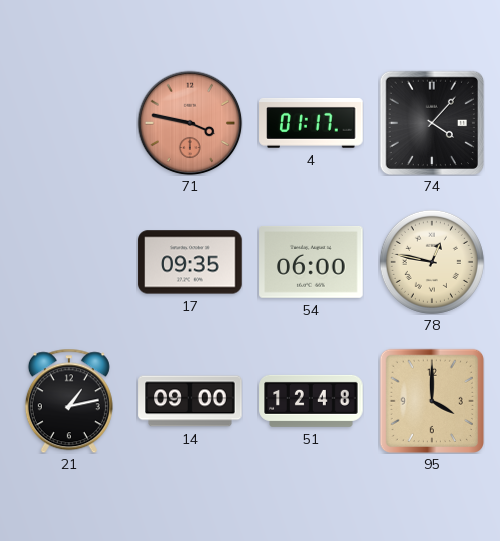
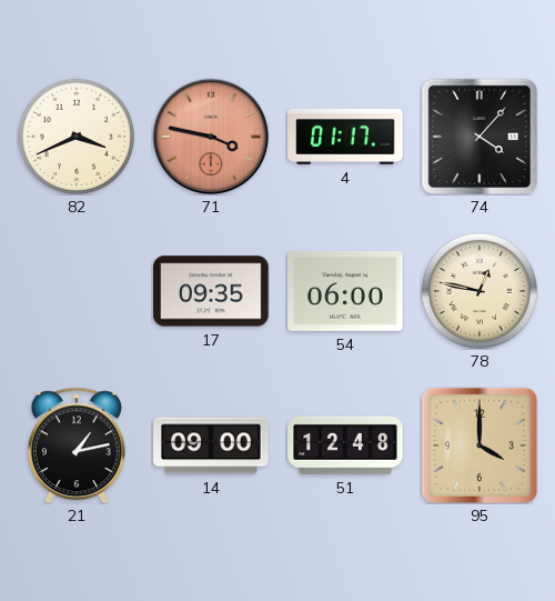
82: none -> 3:41 (77, 137)
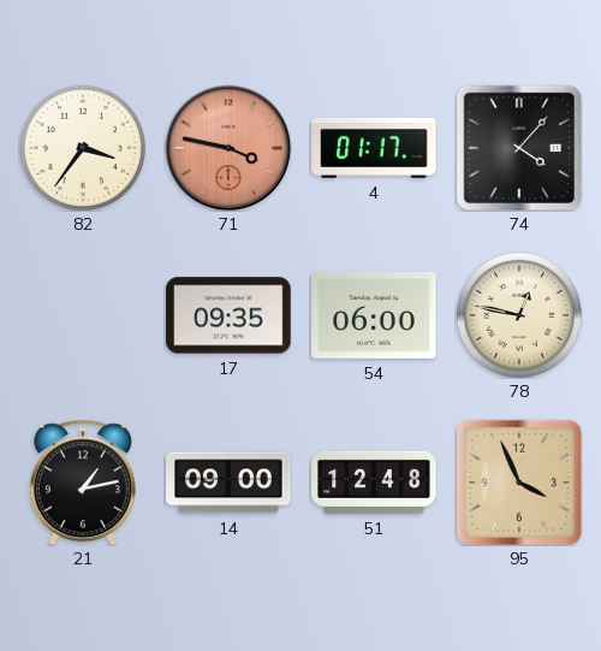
82: 3:41 -> 3:36 (83, 148)
95: 4:00 -> 3:56 (518, 481)
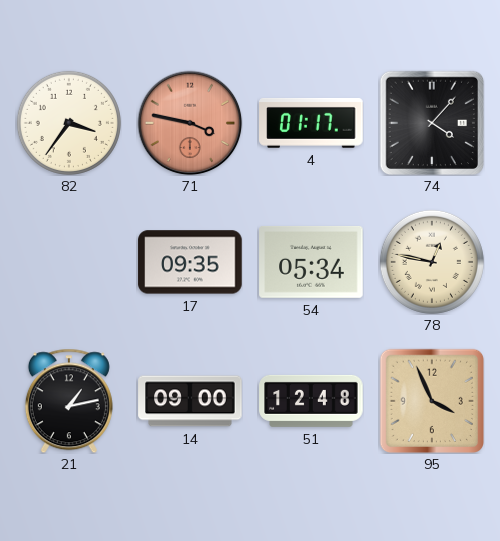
54: 06:00 -> 05:34 (311, 262)
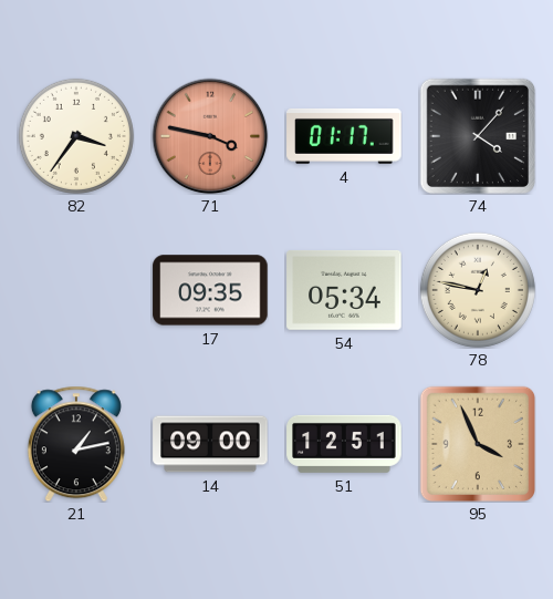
51: 12:48 -> 12:51 (344, 444)
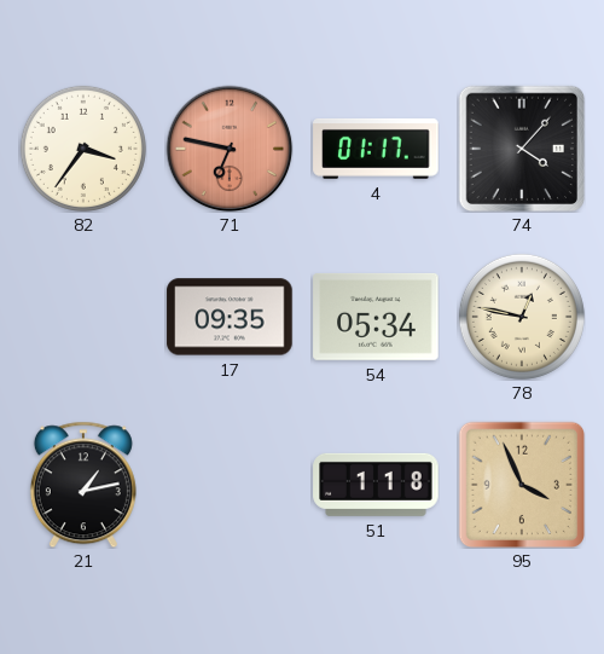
71: 3:47 -> 6:47 (230, 149)
14: 09:00 -> none (210, 444)
51: 12:51 -> 1:18 (376, 485)
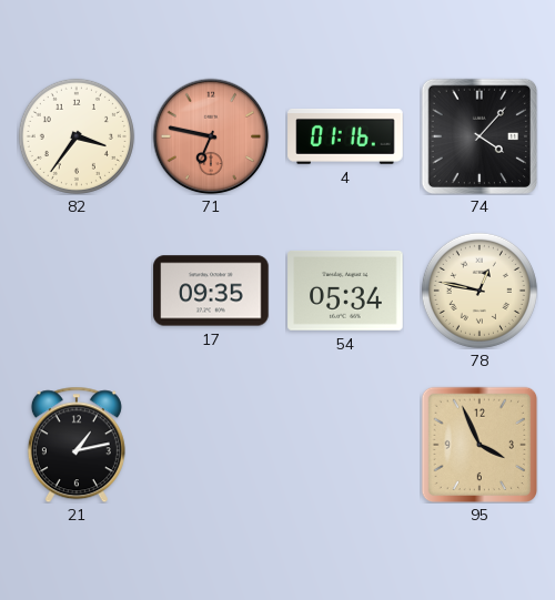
4: 01:17 -> 01:16 (345, 136)
51: 1:18 -> none (376, 485)
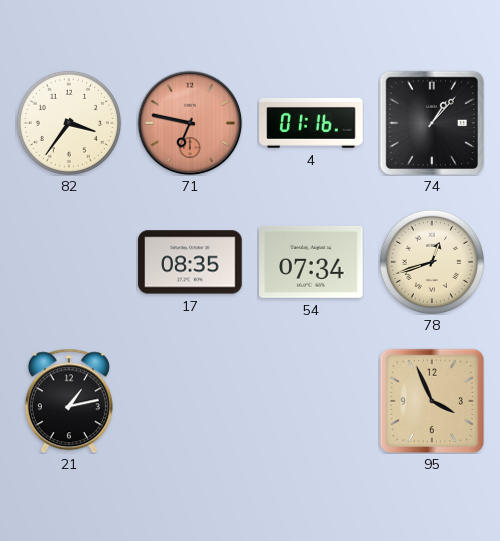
74: 4:07 -> 1:07 (431, 122)
17: 09:35 -> 08:35 (190, 262)
54: 05:34 -> 07:34 (311, 262)
78: 12:47 -> 12:42 (432, 262)
